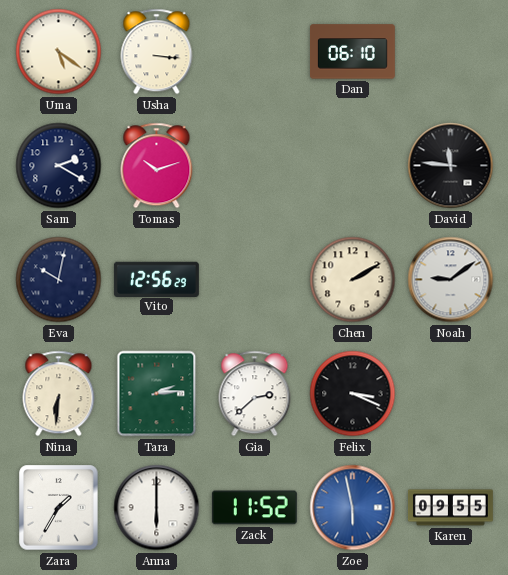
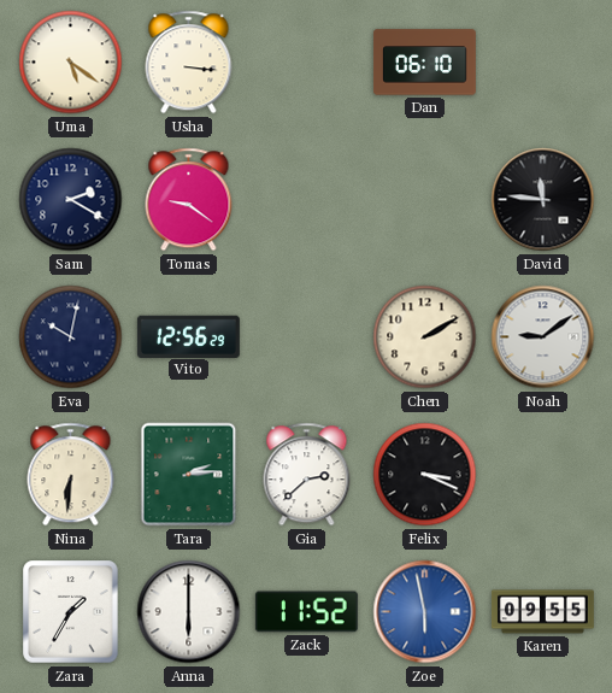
Tomas: 10:12 -> 9:21 (189, 200)
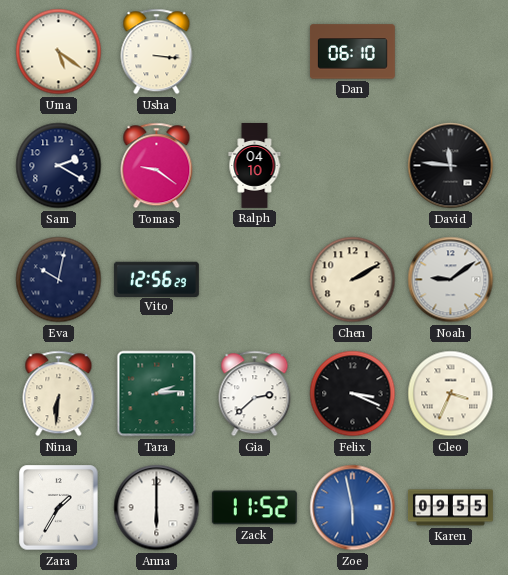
Ralph: none -> 04:10 (255, 166)
Cleo: none -> 3:34 (451, 394)
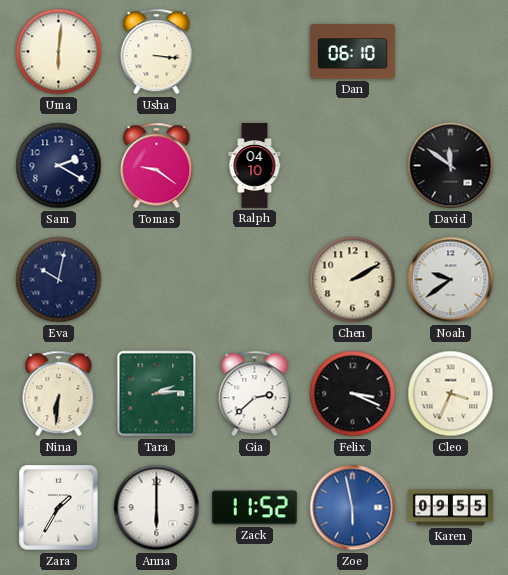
Uma: 5:21 -> 6:01 (59, 52)
David: 11:46 -> 11:51 (451, 166)
Vito: 12:56 -> none (156, 279)
Noah: 9:09 -> 9:39 (451, 280)
